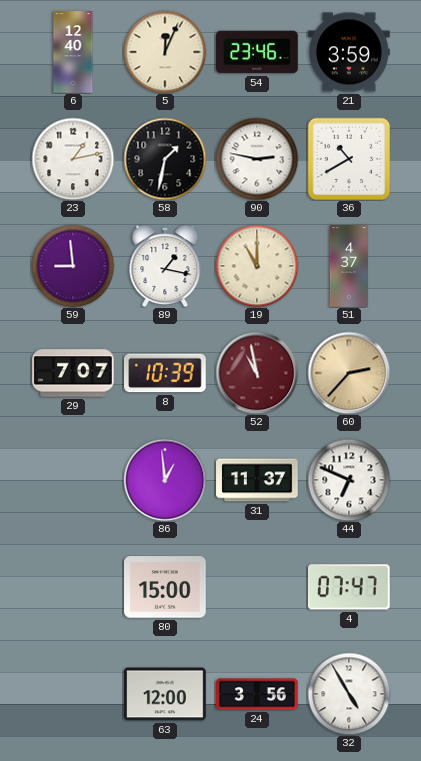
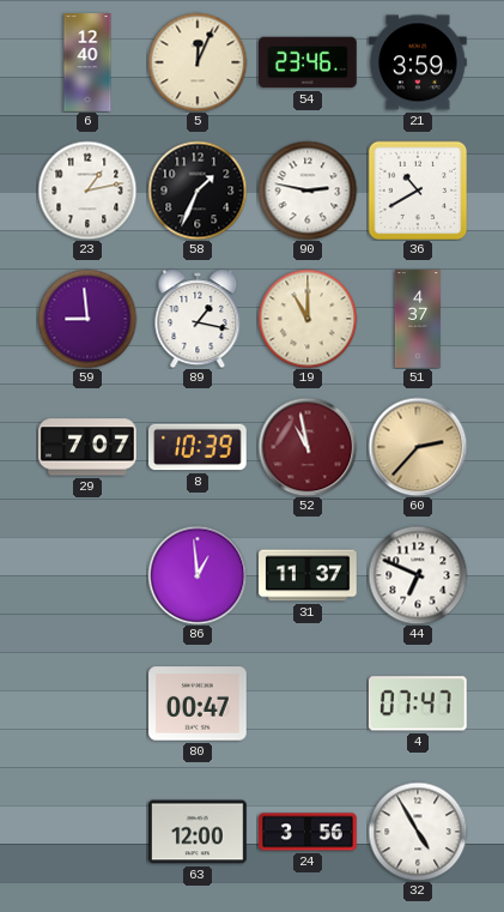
58: 1:32 -> 1:34 (198, 191)
80: 15:00 -> 00:47 (198, 703)
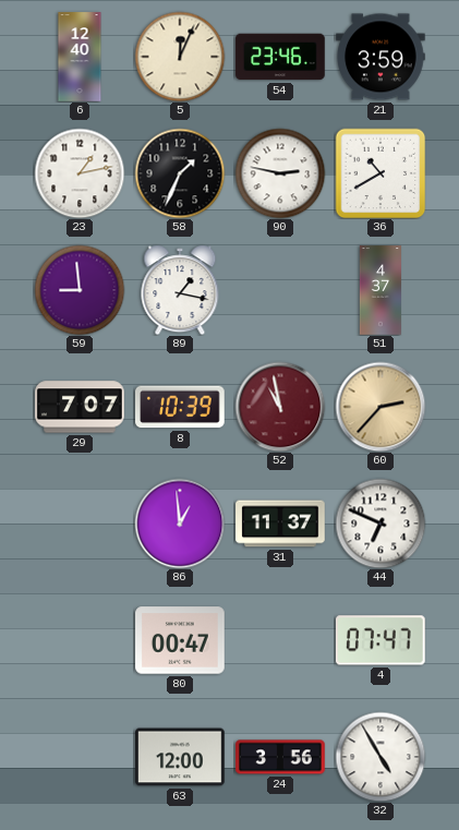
19: 11:00 -> none (308, 319)
